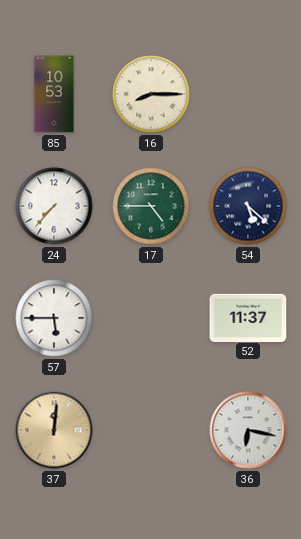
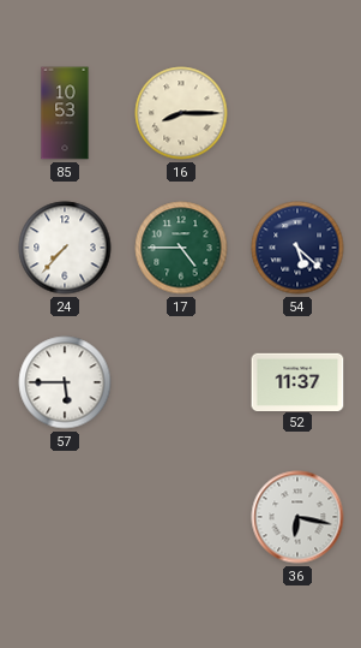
37: 12:01 -> none (54, 430)
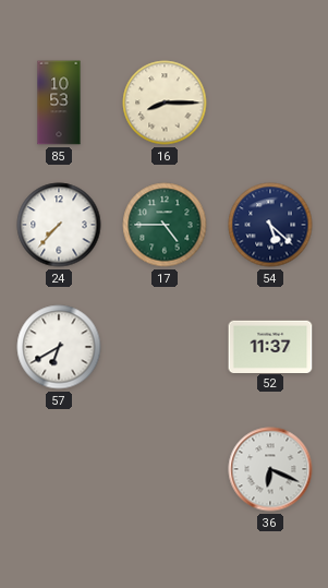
57: 5:45 -> 6:40 (59, 347)
36: 6:17 -> 6:19 (270, 469)
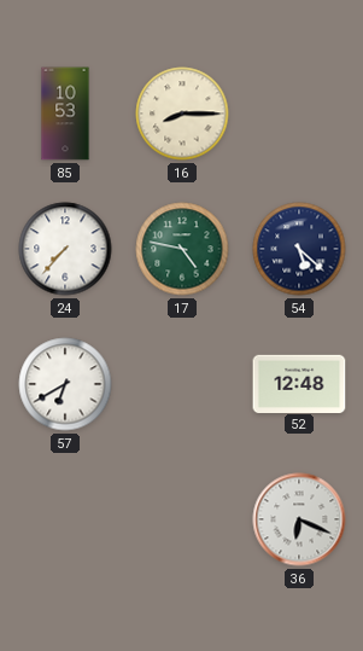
17: 4:45 -> 4:47 (182, 249)
52: 11:37 -> 12:48 (299, 383)
